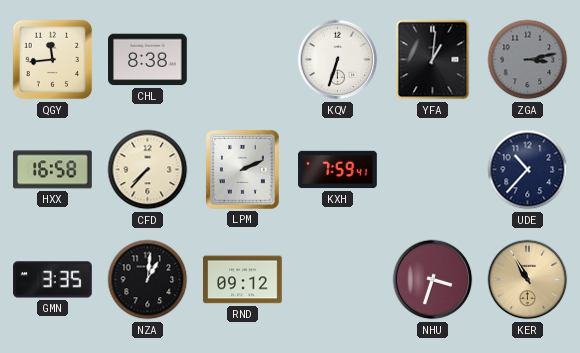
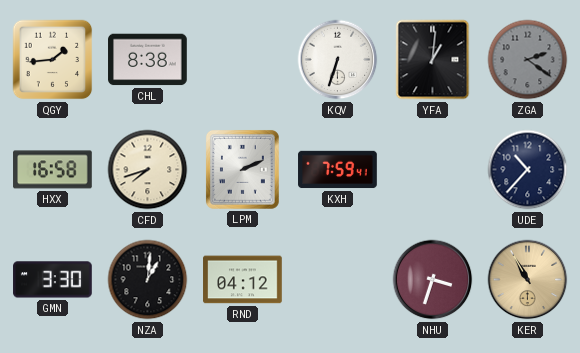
QGY: 11:44 -> 1:44 (53, 60)
ZGA: 3:13 -> 2:21 (528, 60)
CFD: 7:37 -> 7:42 (148, 170)
GMN: 3:35 -> 3:30 (53, 280)
RND: 09:12 -> 04:12 (243, 280)
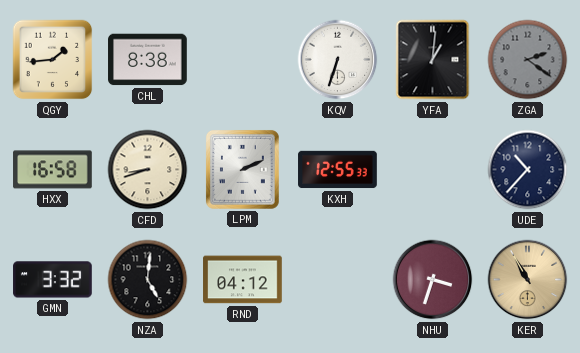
CFD: 7:42 -> 8:42 (148, 170)
KXH: 7:59 -> 12:55 (338, 170)
GMN: 3:30 -> 3:32 (53, 280)
NZA: 1:01 -> 5:01 (148, 280)
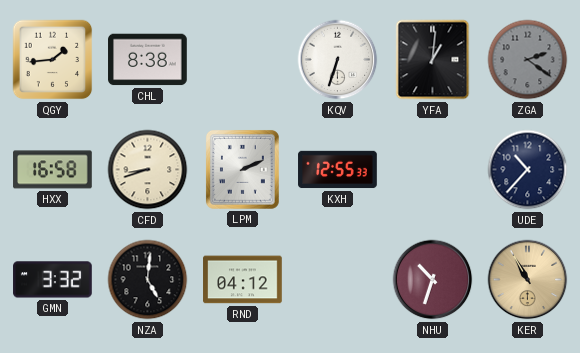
NHU: 3:33 -> 10:33 (433, 280)
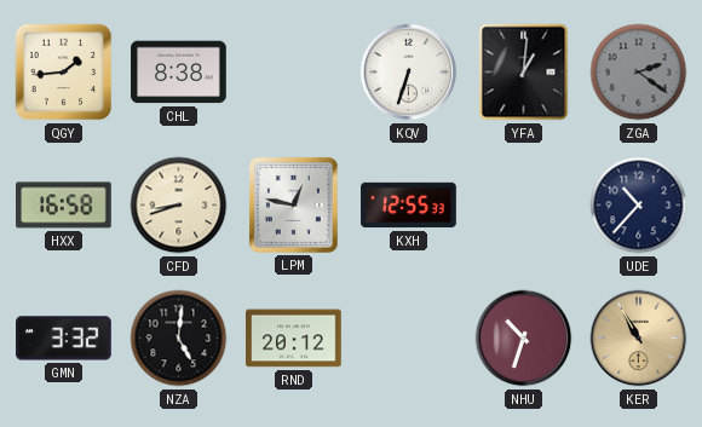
LPM: 2:11 -> 12:47 (293, 204)
RND: 04:12 -> 20:12 (294, 339)
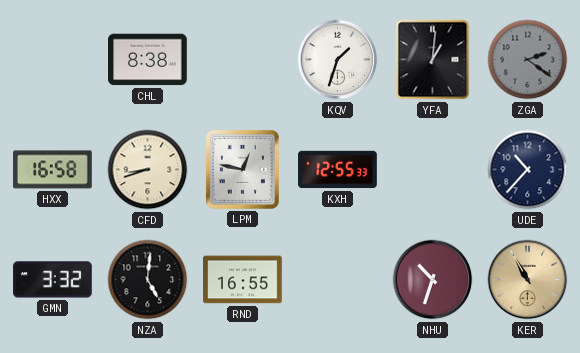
QGY: 1:44 -> none (64, 73)
KQV: 6:33 -> 1:33 (338, 60)
RND: 20:12 -> 16:55 (243, 280)
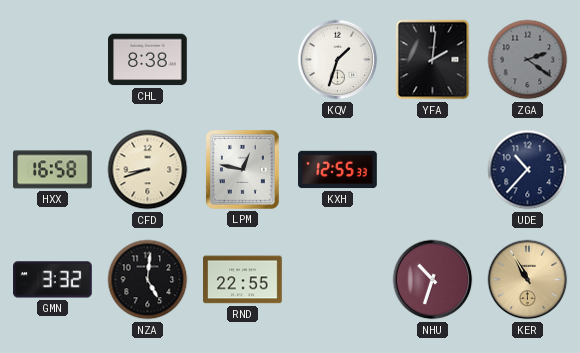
YFA: 1:01 -> 2:01 (433, 60)
RND: 16:55 -> 22:55 (243, 280)
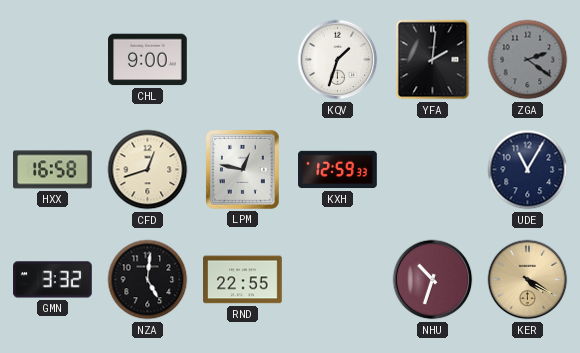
CHL: 8:38 -> 9:00 (148, 60)
CFD: 8:42 -> 12:42 (148, 170)
KXH: 12:55 -> 12:59 (338, 170)
UDE: 10:37 -> 11:05 (528, 170)
KER: 10:55 -> 4:20 (528, 280)
